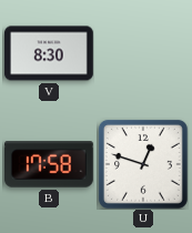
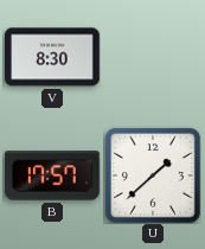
B: 17:58 -> 17:57 (53, 175)
U: 12:48 -> 1:38 (153, 175)
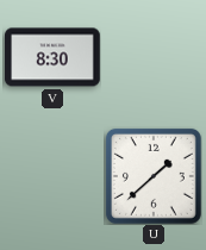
B: 17:57 -> none (53, 175)
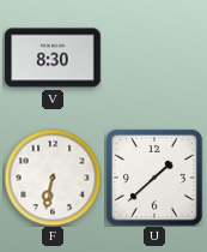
F: none -> 6:32 (53, 178)
